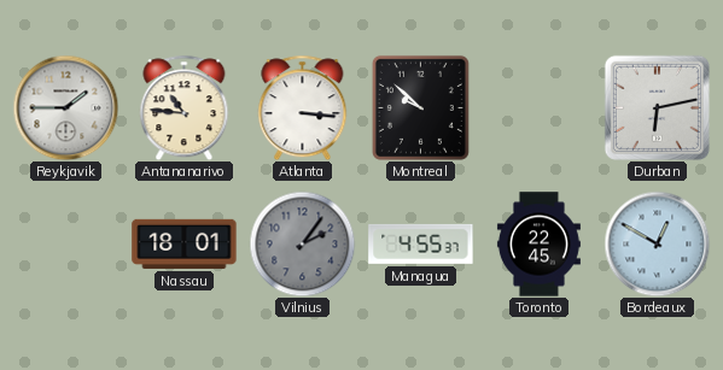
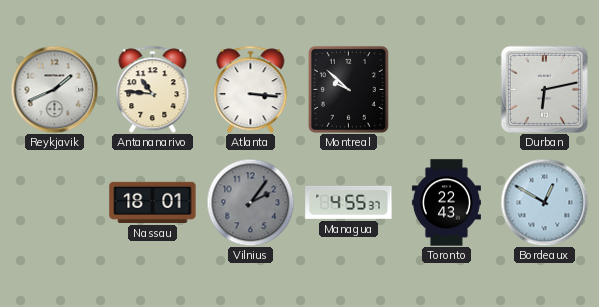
Reykjavik: 1:45 -> 1:41 (54, 89)
Toronto: 22:45 -> 22:43 (446, 203)
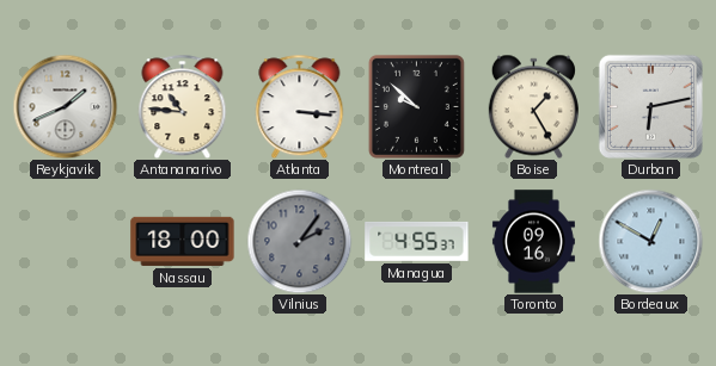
Boise: none -> 1:25 (533, 106)
Nassau: 18:01 -> 18:00 (183, 241)
Toronto: 22:43 -> 09:16 (533, 242)
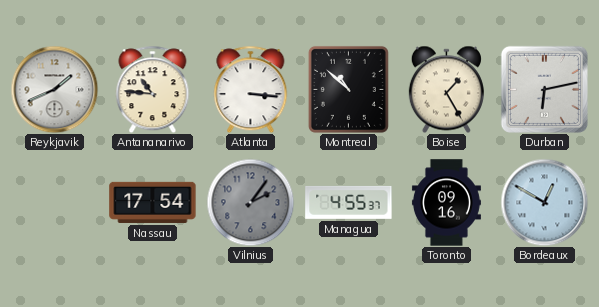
Montreal: 9:52 -> 10:52 (348, 89)
Nassau: 18:00 -> 17:54 (153, 202)
